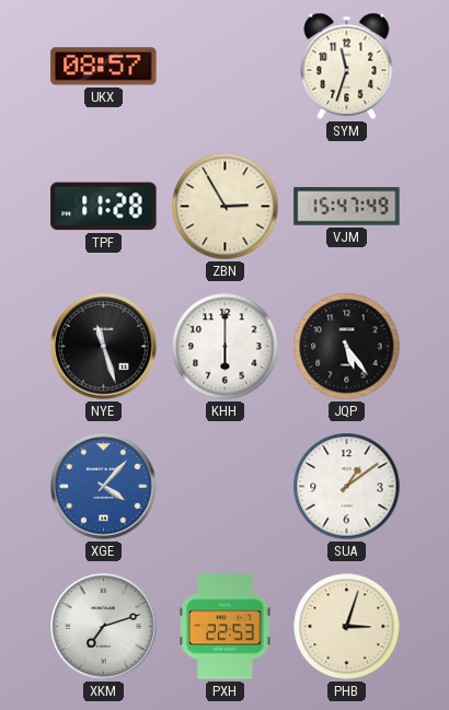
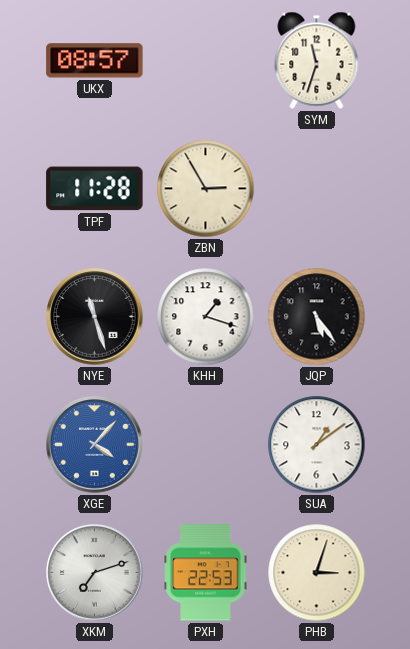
VJM: 15:47 -> none (347, 207)
KHH: 6:00 -> 1:18 (206, 317)
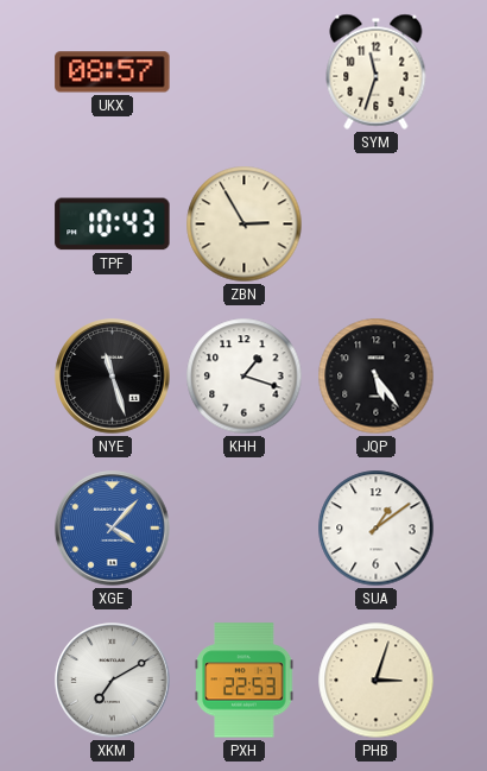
TPF: 11:28 -> 10:43 (113, 225)
XKM: 7:12 -> 7:10 (113, 681)
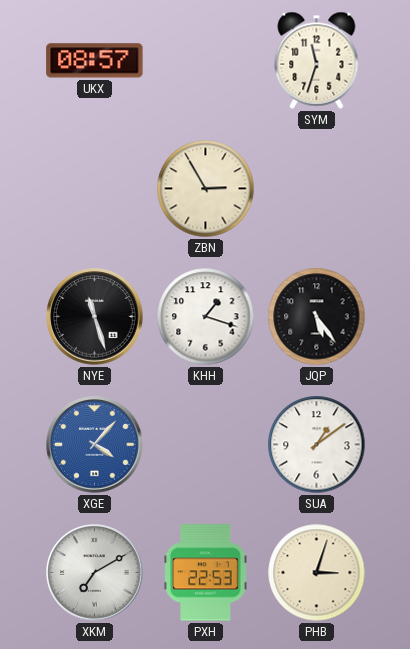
TPF: 10:43 -> none (113, 225)
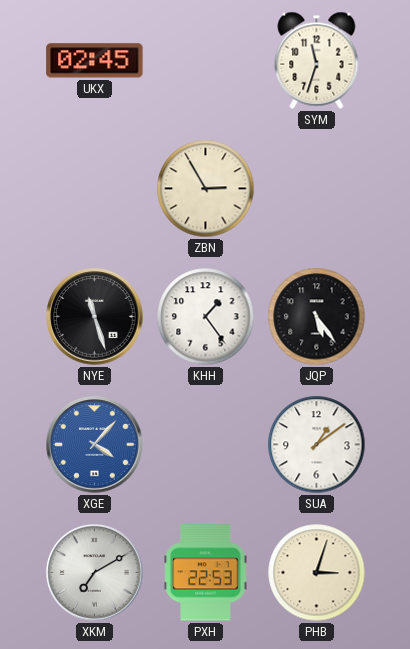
UKX: 08:57 -> 02:45 (95, 61)
KHH: 1:18 -> 1:24 (206, 317)
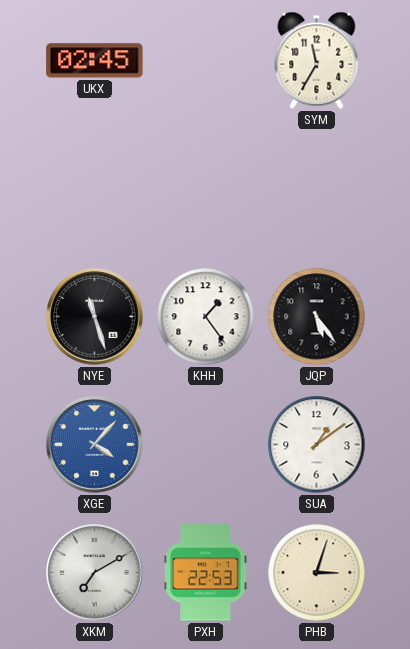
SYM: 11:33 -> 11:35 (317, 60)
ZBN: 2:55 -> none (206, 189)
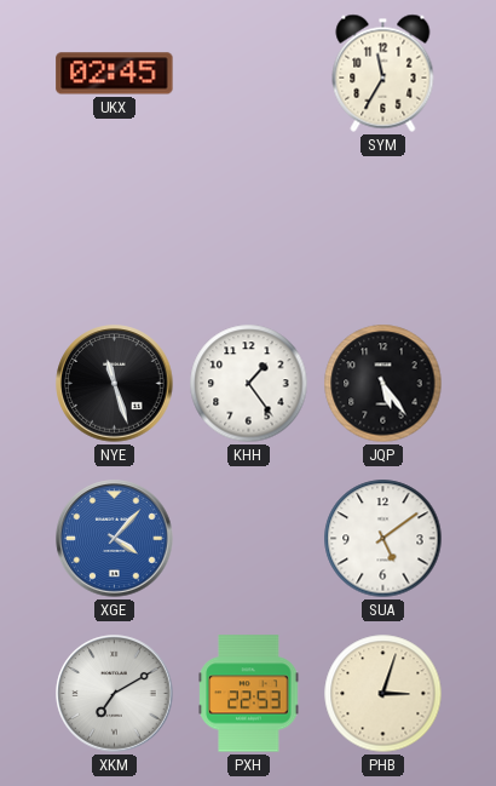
SUA: 1:09 -> 5:09 (383, 539)
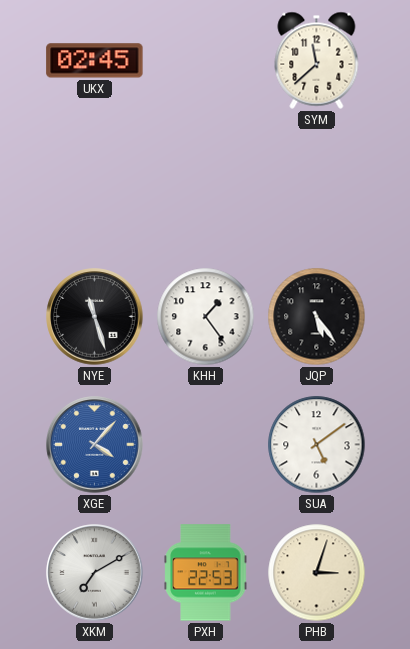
SYM: 11:35 -> 11:38 (317, 60)
